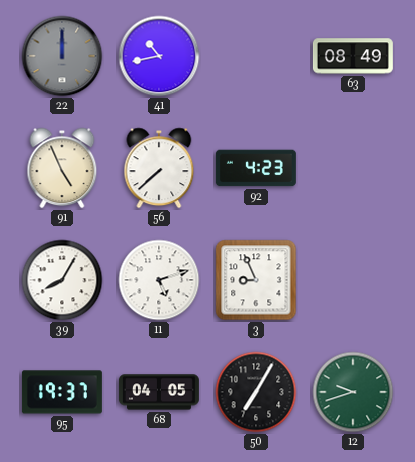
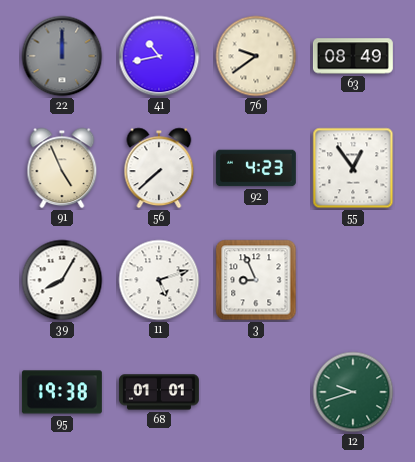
76: none -> 9:39 (256, 56)
55: none -> 12:54 (353, 168)
95: 19:37 -> 19:38 (62, 392)
68: 04:05 -> 01:01 (159, 392)
50: 7:05 -> none (256, 392)
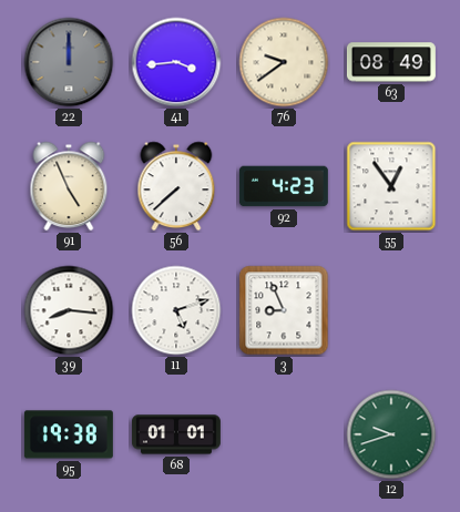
41: 10:43 -> 3:44 (176, 62)
39: 8:05 -> 8:16 (69, 310)
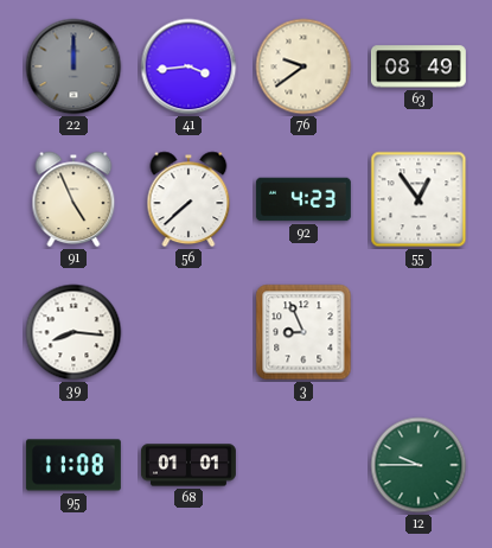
11: 5:12 -> none (176, 310)
95: 19:38 -> 11:08 (74, 465)
12: 9:42 -> 9:45 (418, 465)
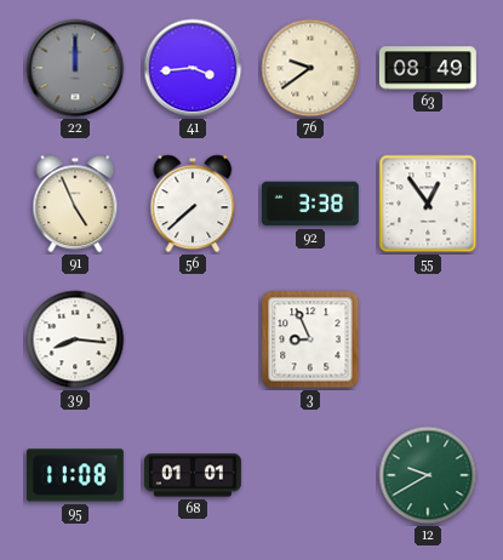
92: 4:23 -> 3:38 (310, 204)
12: 9:45 -> 9:40 (428, 475)
